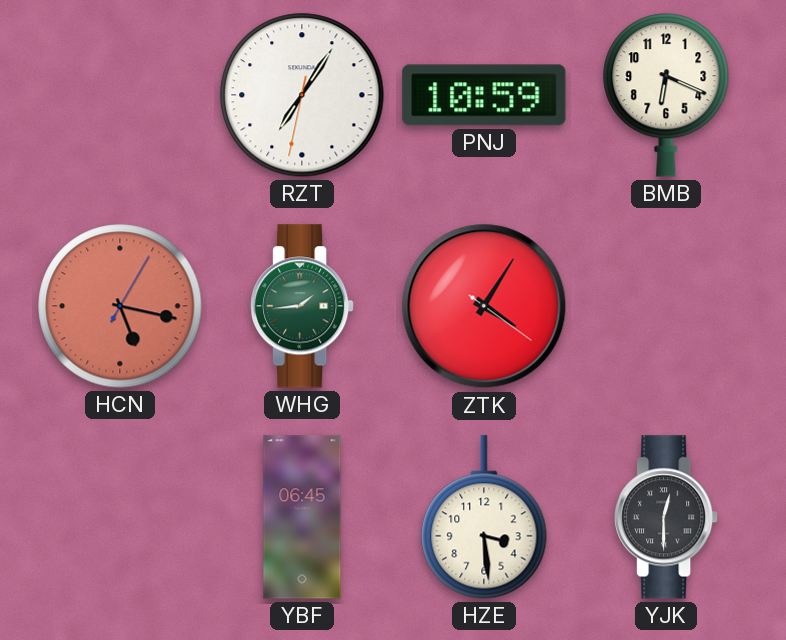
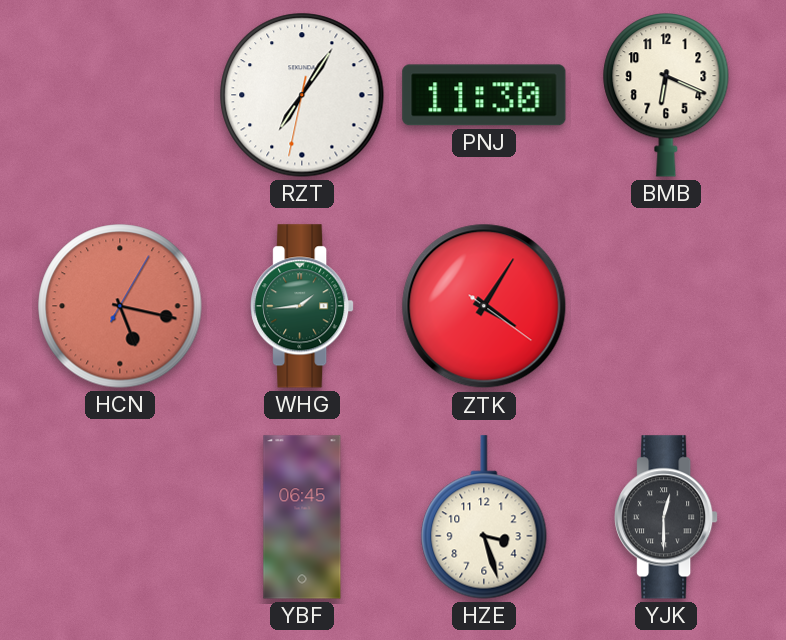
PNJ: 10:59 -> 11:30 (484, 95)
HZE: 3:29 -> 3:27 (484, 517)
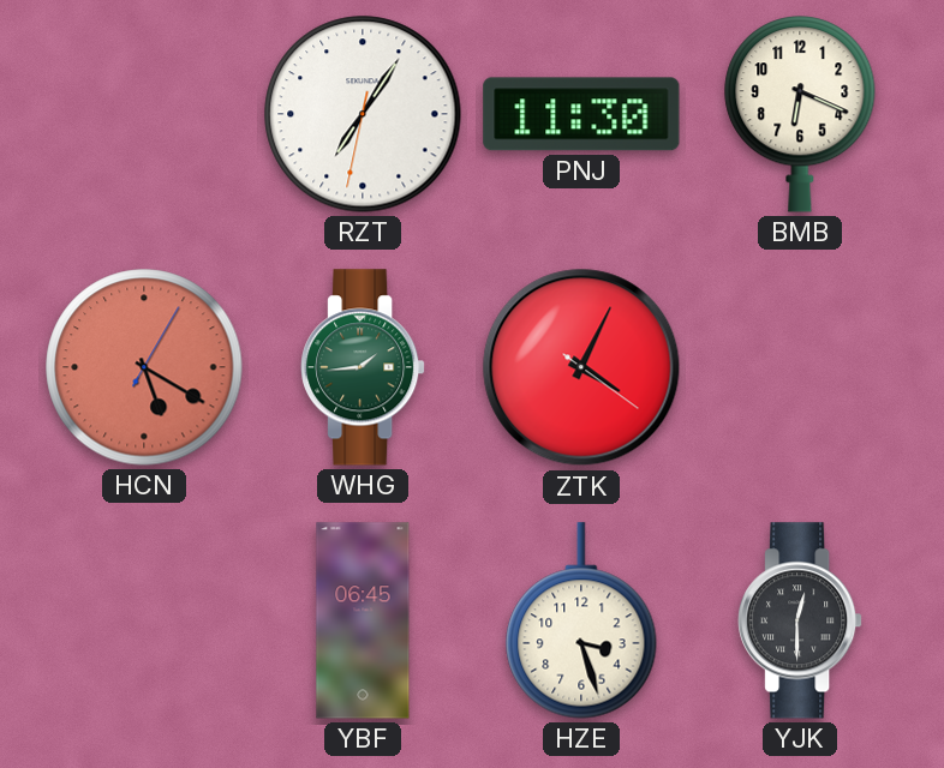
HCN: 5:17 -> 5:20 (144, 367)
ZTK: 4:05 -> 4:04 (581, 367)
